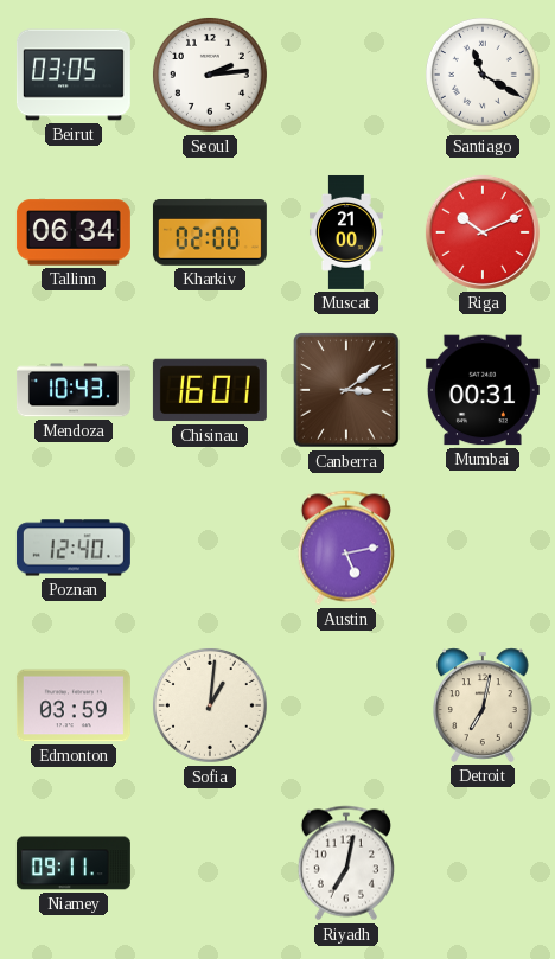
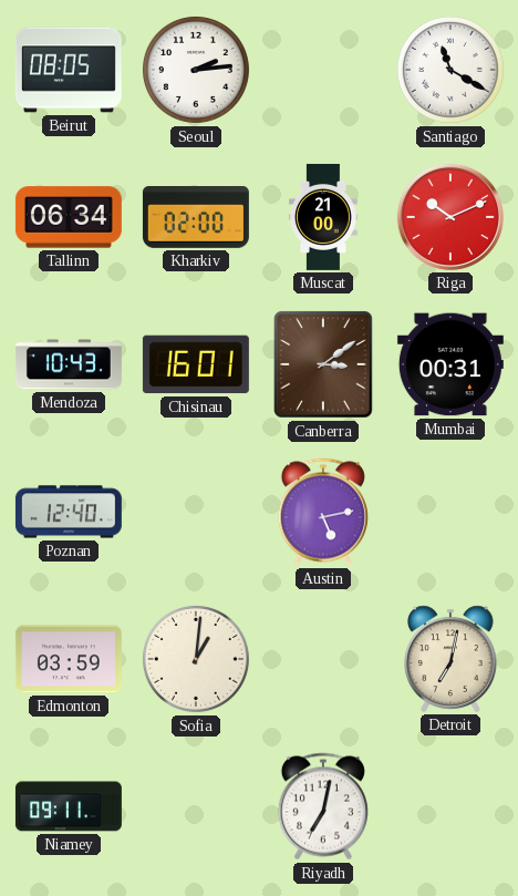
Beirut: 03:05 -> 08:05 (69, 70)
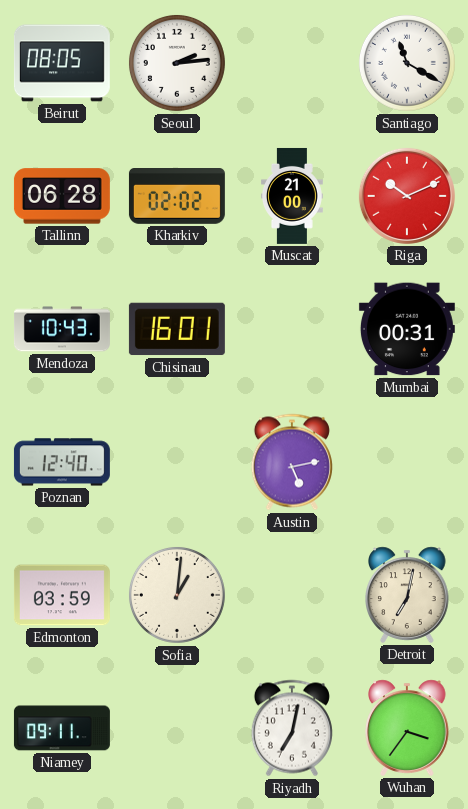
Tallinn: 06:34 -> 06:28 (62, 196)
Kharkiv: 02:00 -> 02:02 (177, 197)
Canberra: 3:09 -> none (323, 364)
Wuhan: none -> 3:36 (408, 728)
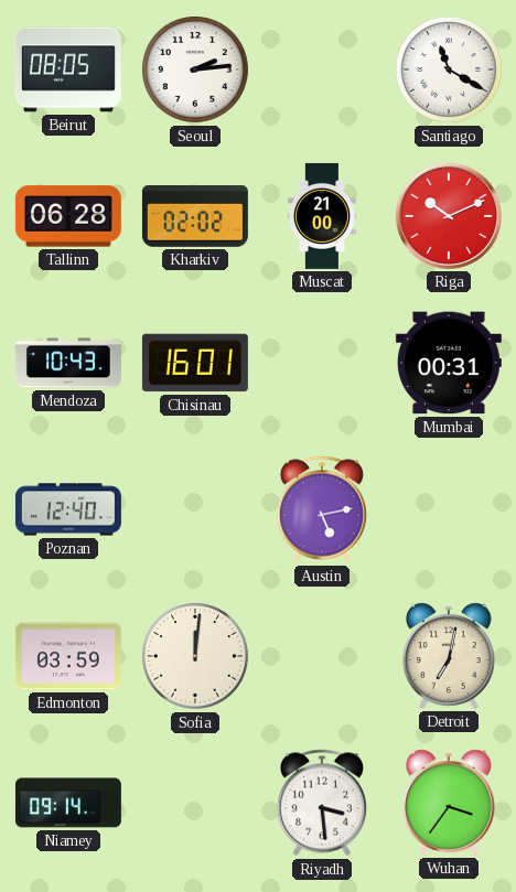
Sofia: 1:01 -> 12:01 (195, 656)
Niamey: 09:11 -> 09:14 (68, 803)
Riyadh: 7:02 -> 3:29 (322, 803)
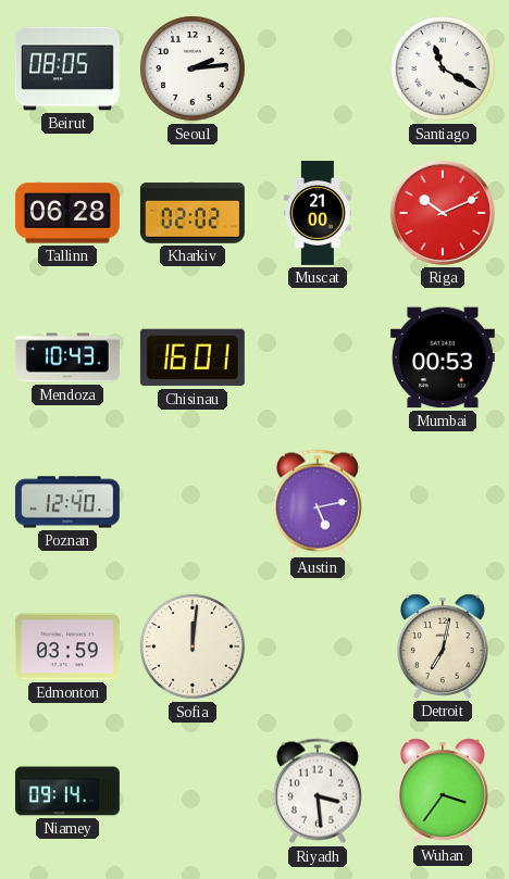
Mumbai: 00:31 -> 00:53 (443, 357)
